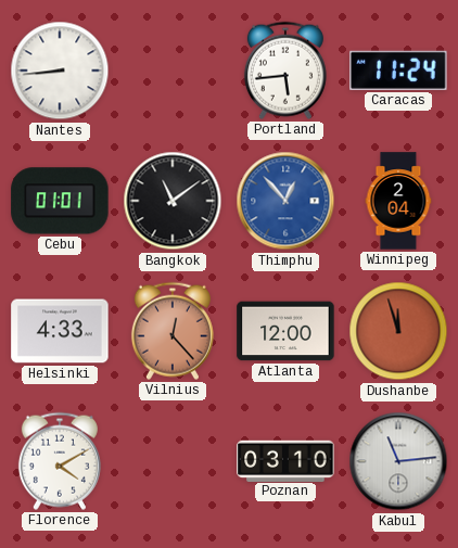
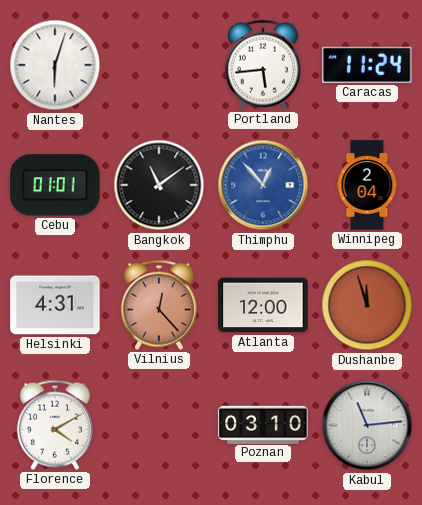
Nantes: 8:44 -> 6:03 (55, 65)
Helsinki: 4:33 -> 4:31 (55, 305)
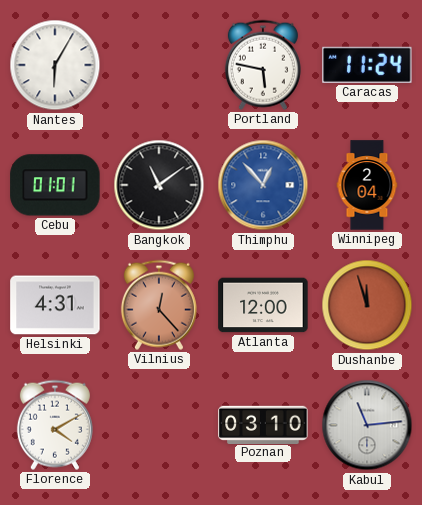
Nantes: 6:03 -> 6:05 (55, 65)
Portland: 5:44 -> 5:47 (263, 65)
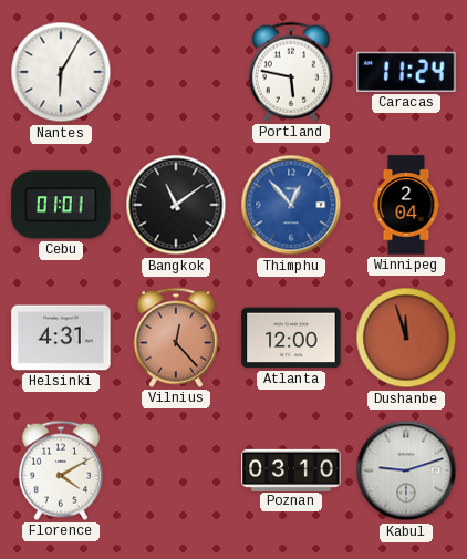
Kabul: 11:14 -> 9:12 (406, 470)
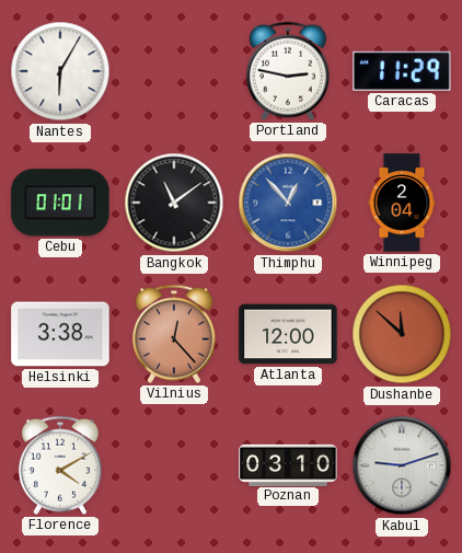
Portland: 5:47 -> 2:47 (288, 71)
Caracas: 11:24 -> 11:29 (402, 71)
Helsinki: 4:31 -> 3:38 (60, 334)
Dushanbe: 11:57 -> 11:52 (402, 334)
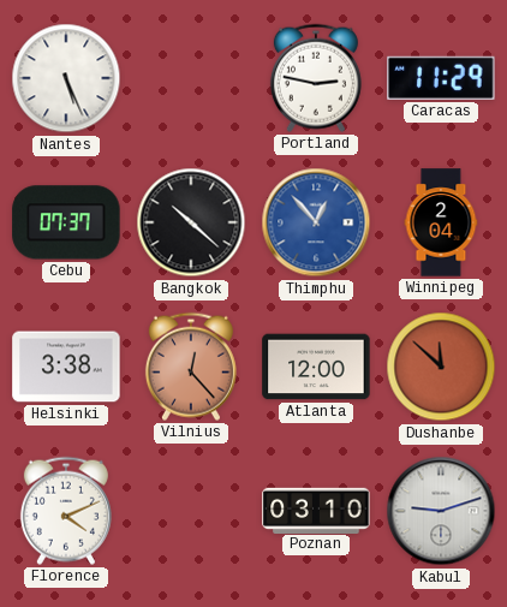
Nantes: 6:05 -> 5:26 (66, 78)
Cebu: 01:01 -> 07:37 (66, 222)
Bangkok: 11:09 -> 10:22 (191, 222)
Florence: 4:10 -> 4:11 (66, 511)
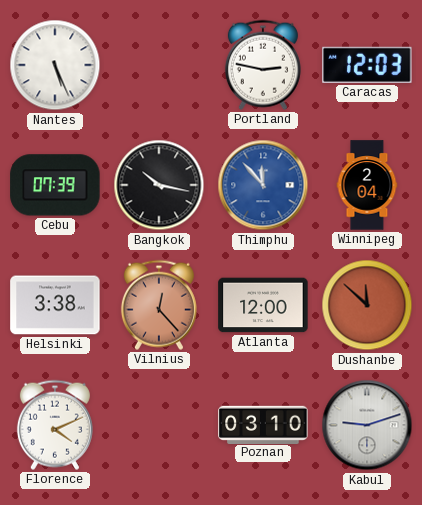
Caracas: 11:29 -> 12:03 (367, 65)
Cebu: 07:37 -> 07:39 (55, 185)
Bangkok: 10:22 -> 10:17 (159, 185)
Thimphu: 12:53 -> 11:53 (263, 185)
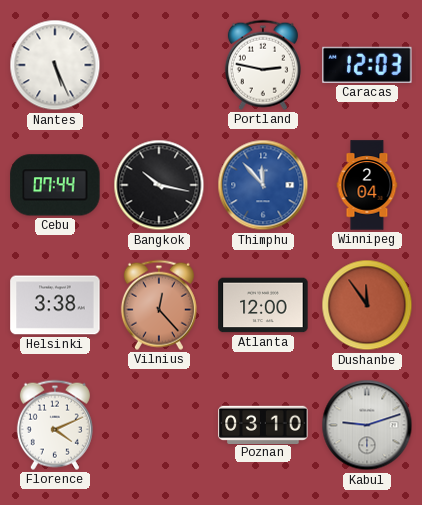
Cebu: 07:39 -> 07:44 (55, 185)
Dushanbe: 11:52 -> 11:54 (367, 305)
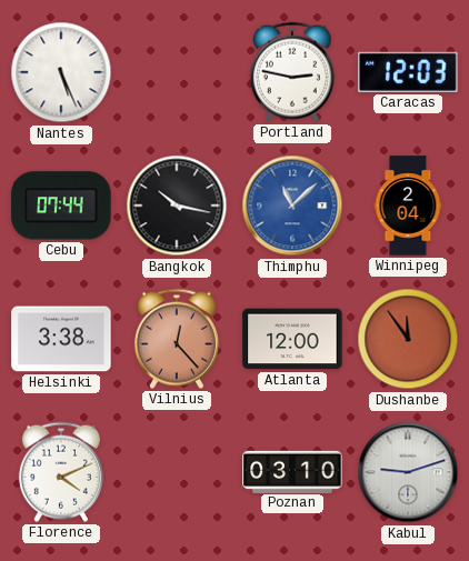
Thimphu: 11:53 -> 11:08 (292, 206)
